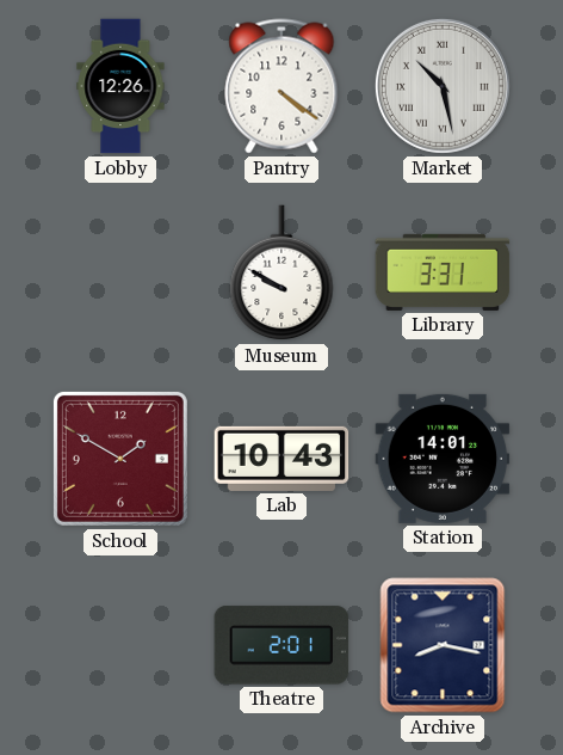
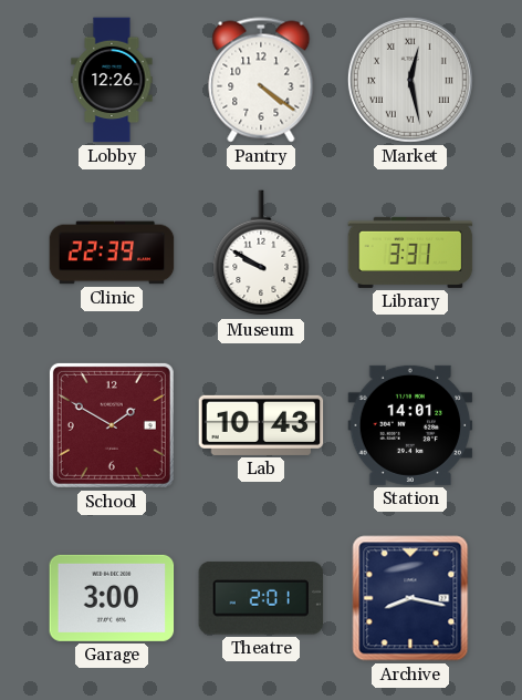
Market: 10:28 -> 12:28 (410, 80)
Clinic: none -> 22:39 (112, 253)
Garage: none -> 3:00 (112, 598)
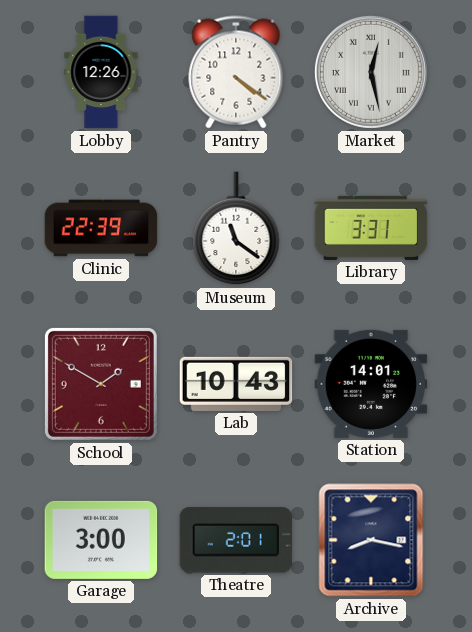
Museum: 9:50 -> 11:21 (236, 229)
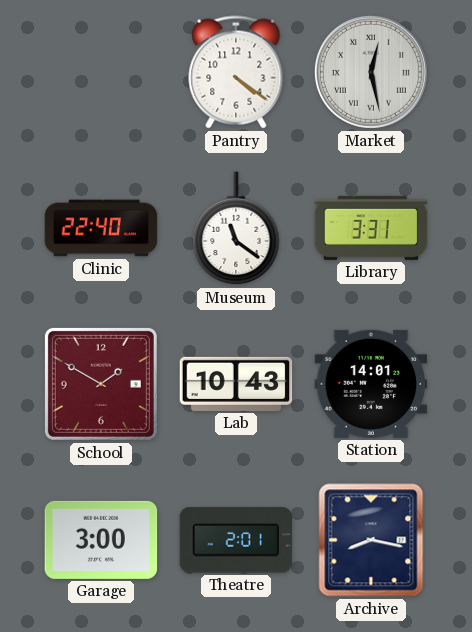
Lobby: 12:26 -> none (101, 72)
Clinic: 22:39 -> 22:40 (101, 228)
